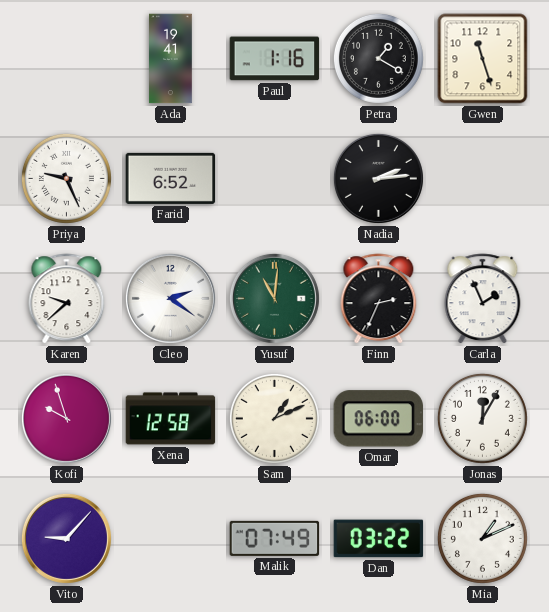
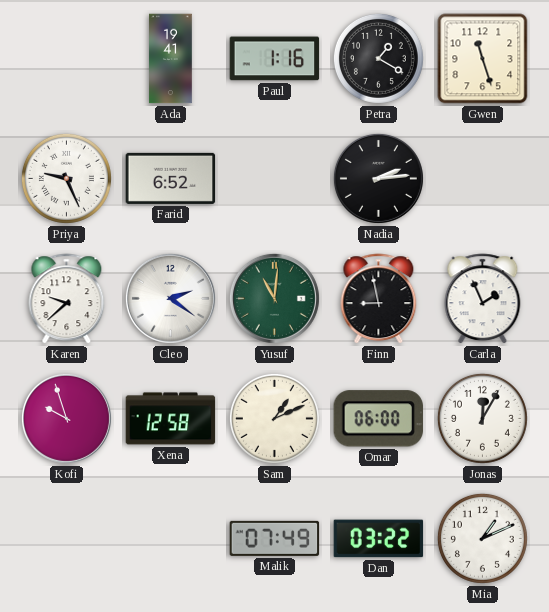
Finn: 2:34 -> 8:58 (379, 299)
Vito: 9:07 -> none (66, 538)
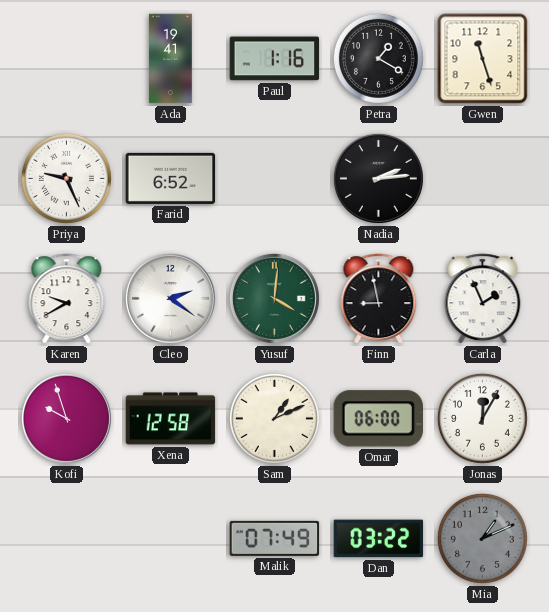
Karen: 9:38 -> 9:40 (67, 299)
Yusuf: 11:01 -> 4:01 (274, 298)
Mia dial: white -> grey (482, 538)
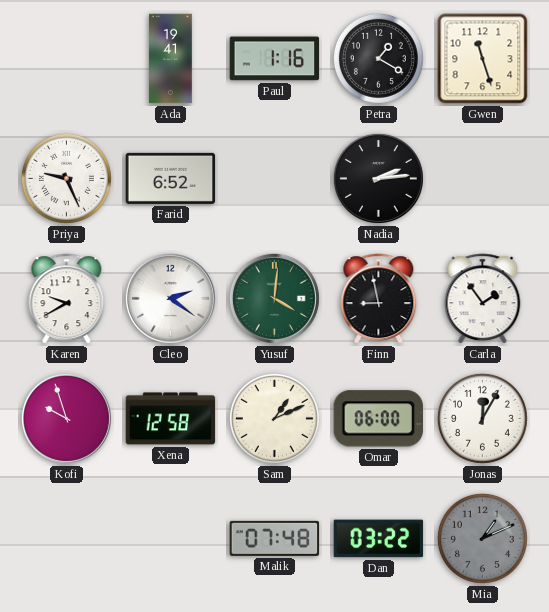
Carla: 1:56 -> 1:54 (483, 299)
Malik: 07:49 -> 07:48 (275, 538)
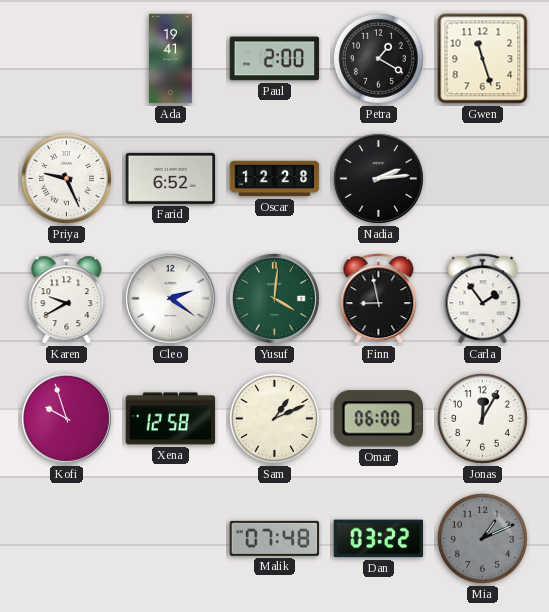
Paul: 1:16 -> 2:00 (275, 59)
Oscar: none -> 12:28 (275, 179)
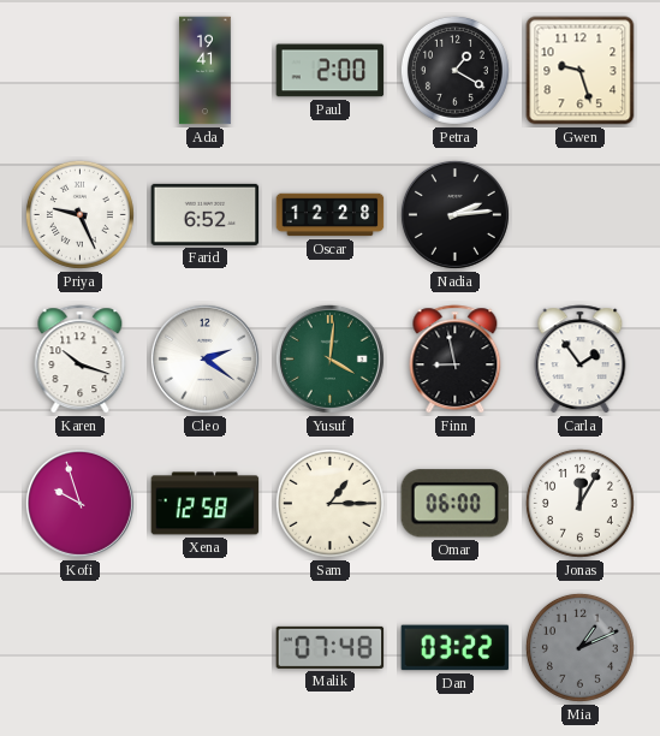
Gwen: 11:27 -> 9:27 (581, 71)
Karen: 9:40 -> 10:18 (81, 360)
Sam: 1:11 -> 1:15 (329, 503)
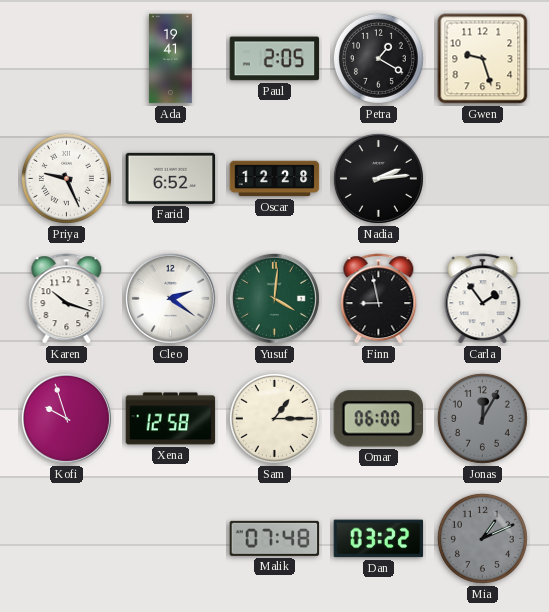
Paul: 2:00 -> 2:05 (275, 59)
Jonas dial: white -> grey (482, 418)
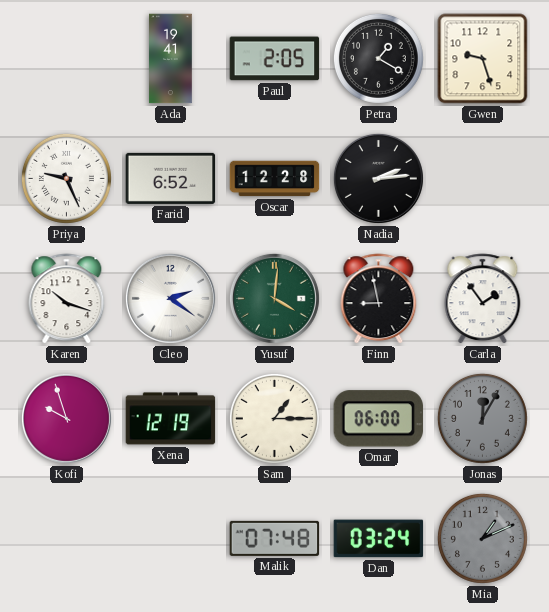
Xena: 12:58 -> 12:19 (171, 419)
Dan: 03:22 -> 03:24 (379, 539)
